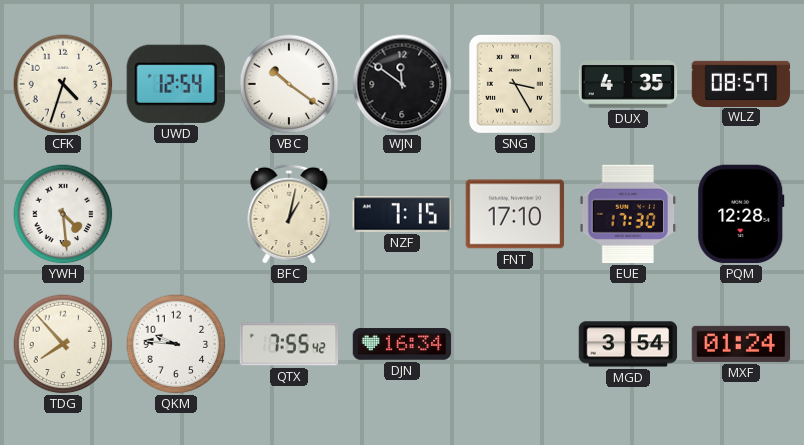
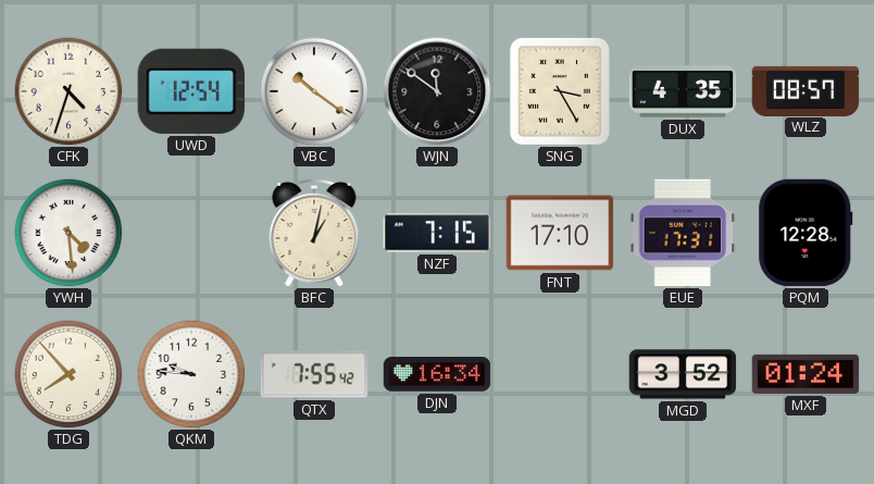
EUE: 17:30 -> 17:31 (683, 233)
MGD: 3:54 -> 3:52 (683, 374)
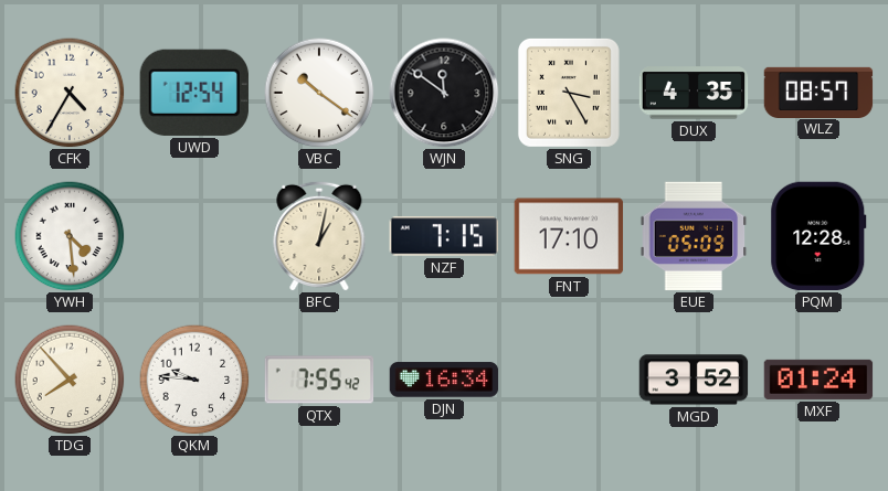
CFK: 4:33 -> 4:35 (70, 93)
EUE: 17:31 -> 05:09 (694, 236)
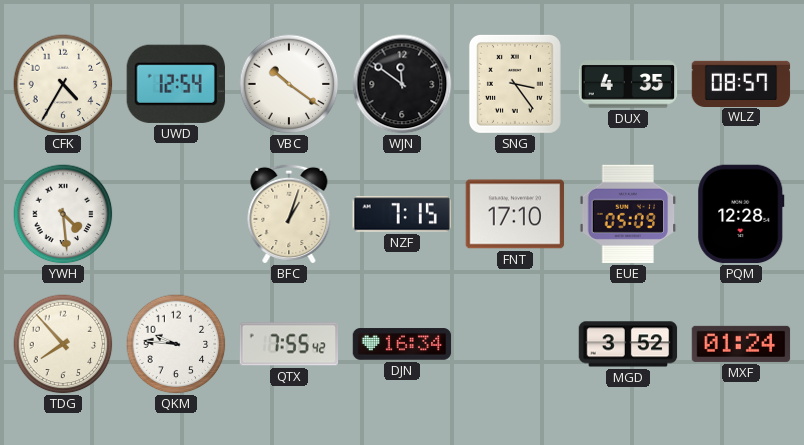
SNG: 3:25 -> 3:24 (515, 84)
BFC: 1:02 -> 1:03 (289, 214)
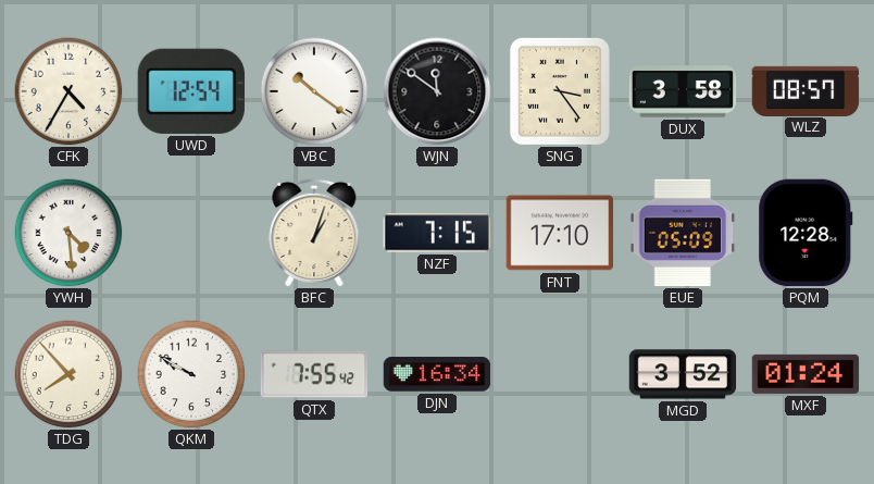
DUX: 4:35 -> 3:58 (683, 91)
QKM: 9:46 -> 9:50 (191, 374)
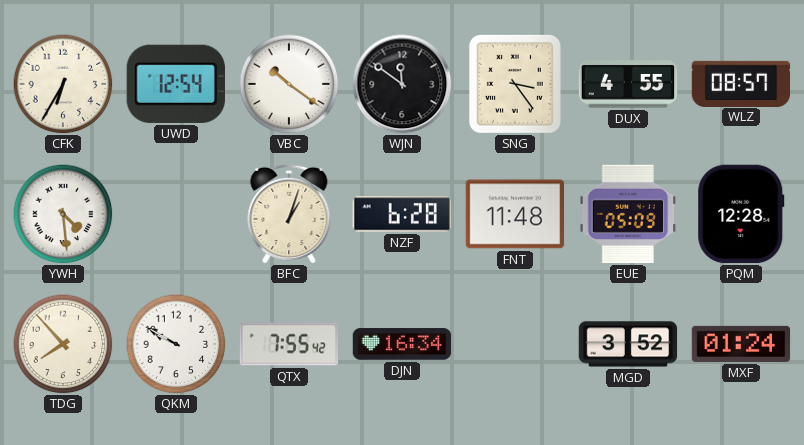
CFK: 4:35 -> 6:35 (63, 84)
DUX: 3:58 -> 4:55 (628, 84)
NZF: 7:15 -> 6:28 (401, 214)
FNT: 17:10 -> 11:48 (515, 214)
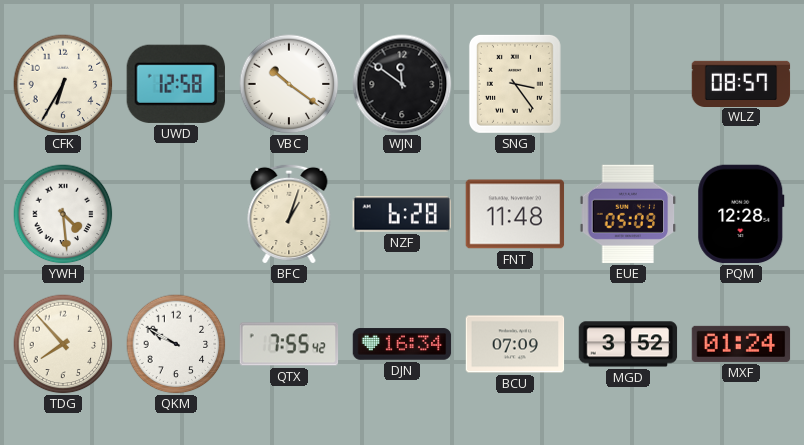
UWD: 12:54 -> 12:58 (176, 84)
DUX: 4:55 -> none (628, 84)
BCU: none -> 07:09 (515, 344)
